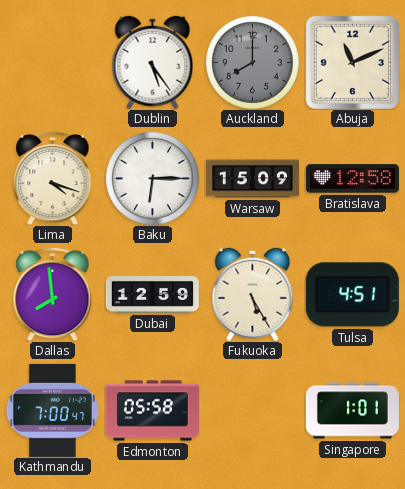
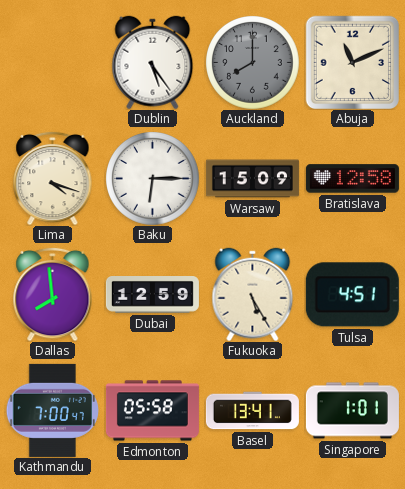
Basel: none -> 13:41 (252, 411)
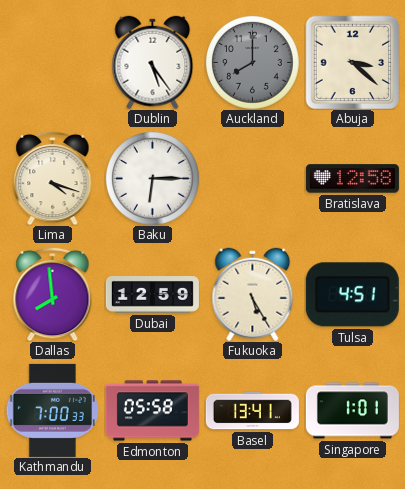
Abuja: 11:11 -> 3:22 (352, 62)
Warsaw: 15:09 -> none (252, 179)
Kathmandu: 7:00:47 -> 7:00:33 (52, 410)
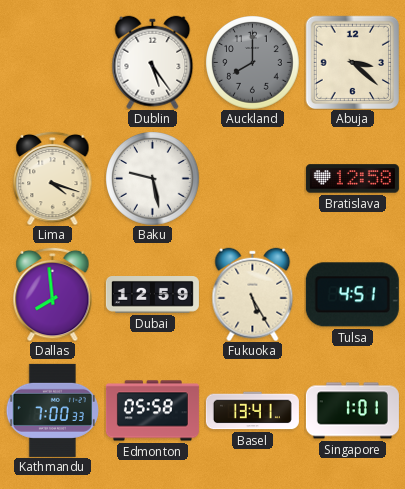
Baku: 6:15 -> 9:28 (153, 179)
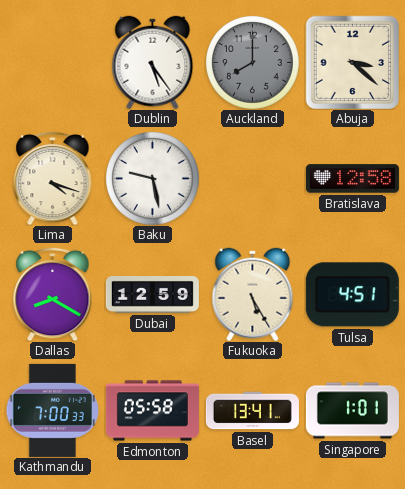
Dallas: 7:59 -> 8:20 (53, 294)
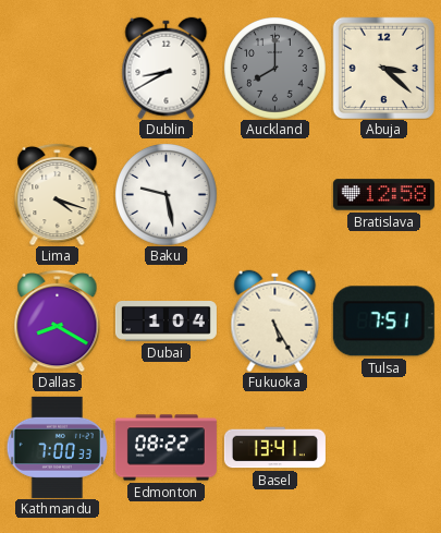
Dublin: 5:24 -> 8:40 (167, 68)
Dubai: 12:59 -> 1:04 (166, 322)
Tulsa: 4:51 -> 7:51 (383, 322)
Edmonton: 05:58 -> 08:22 (166, 448)
Singapore: 1:01 -> none (352, 411)
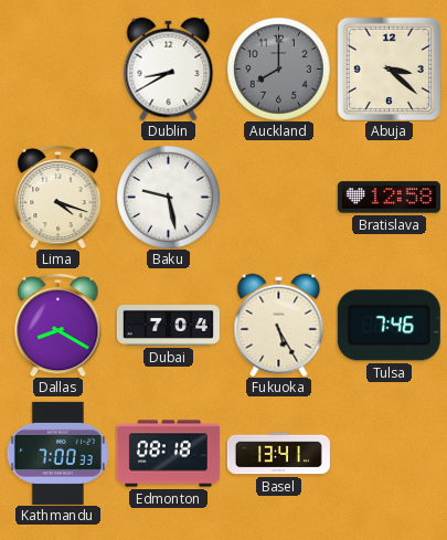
Dubai: 1:04 -> 7:04 (168, 326)
Tulsa: 7:51 -> 7:46 (389, 326)
Edmonton: 08:22 -> 08:18 (168, 454)
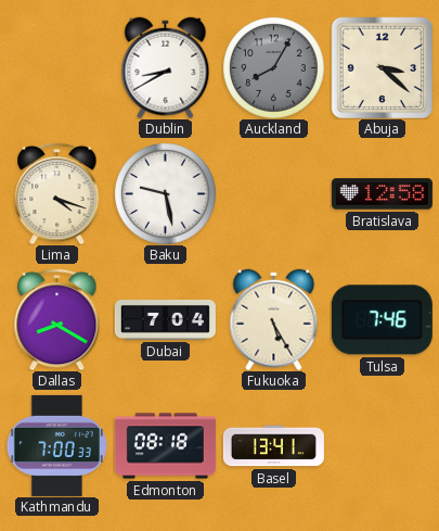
Auckland: 8:00 -> 8:05 (274, 68)
